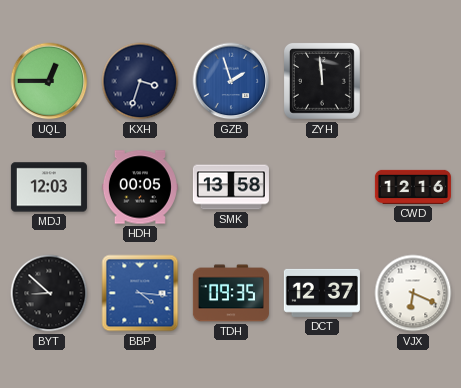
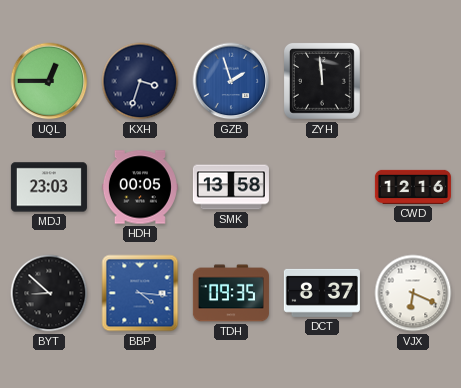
MDJ: 12:03 -> 23:03 (49, 187)
DCT: 12:37 -> 8:37 (322, 293)
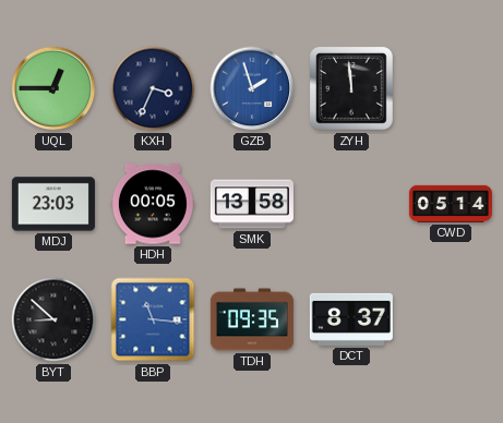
KXH: 3:33 -> 3:34 (153, 88)
CWD: 12:16 -> 05:14 (451, 204)
BBP: 4:16 -> 11:16 (153, 319)
VJX: 6:19 -> none (413, 293)
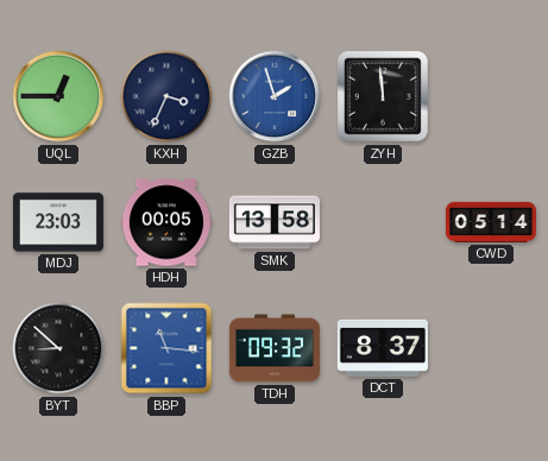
TDH: 09:35 -> 09:32 (275, 348)
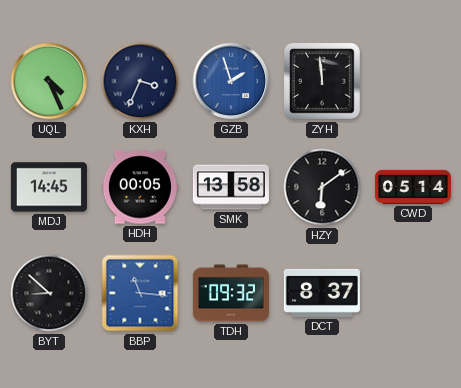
UQL: 12:45 -> 4:26 (49, 81)
MDJ: 23:03 -> 14:45 (49, 187)
HZY: none -> 6:09 (322, 187)
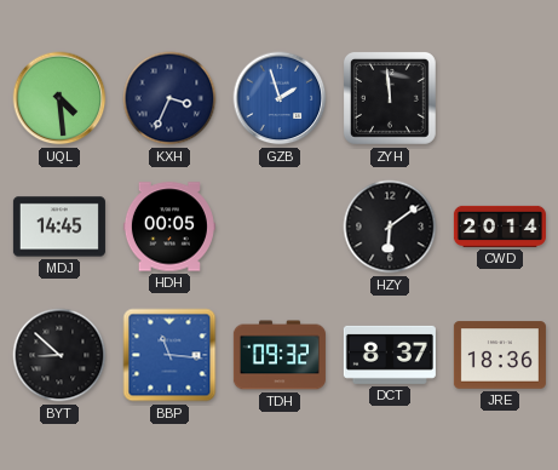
UQL: 4:26 -> 4:29 (59, 98)
SMK: 13:58 -> none (231, 187)
CWD: 05:14 -> 20:14 (500, 227)
JRE: none -> 18:36 (500, 355)
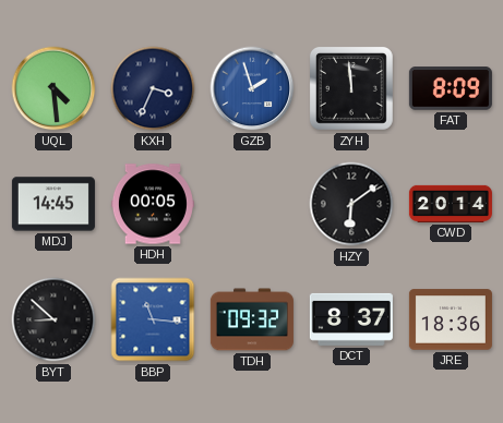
FAT: none -> 8:09 (451, 88)
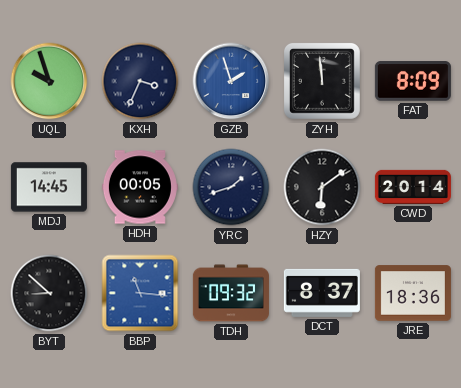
UQL: 4:29 -> 9:57 (49, 81)
YRC: none -> 1:42 (231, 187)
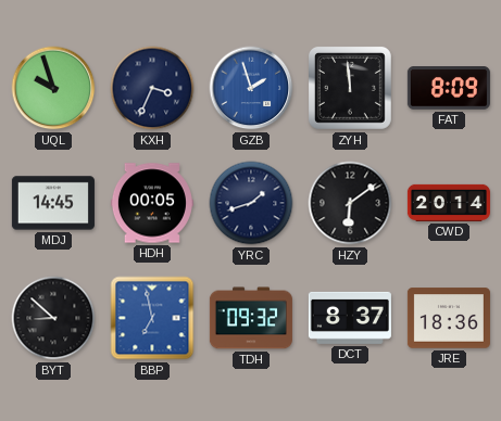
BBP: 11:16 -> 6:58 (152, 318)
